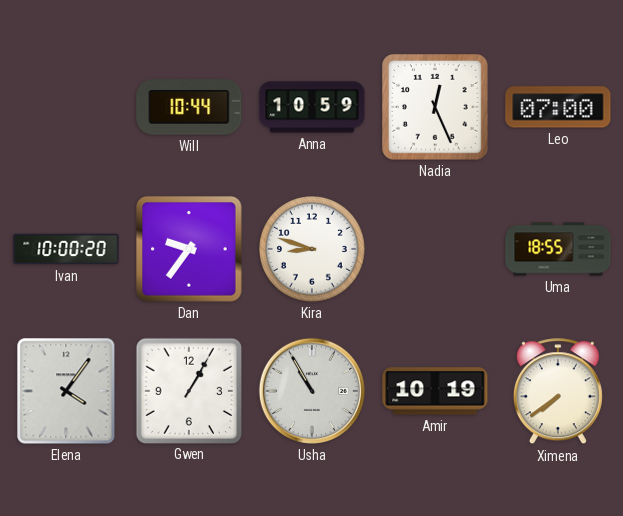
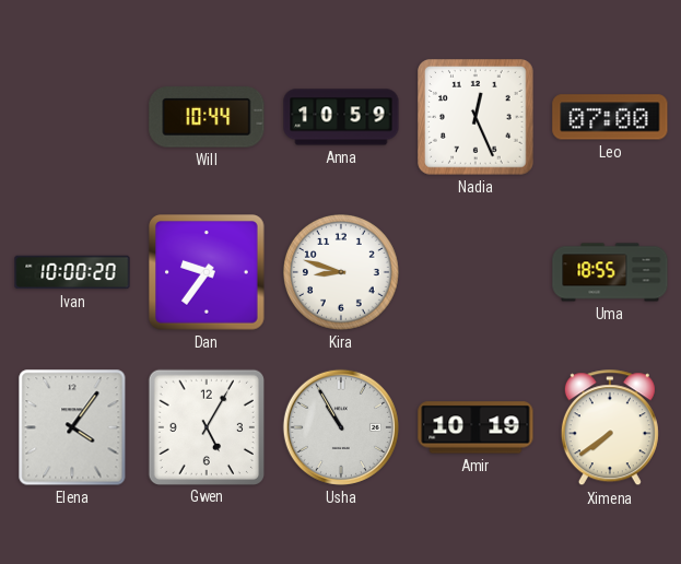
Gwen: 1:05 -> 5:05 (206, 426)
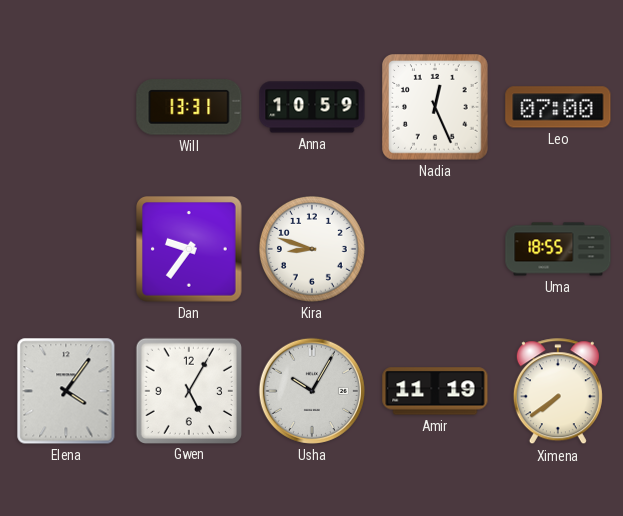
Will: 10:44 -> 13:31 (189, 107)
Ivan: 10:00 -> none (72, 272)
Usha: 10:55 -> 10:05 (312, 391)
Amir: 10:19 -> 11:19 (435, 391)
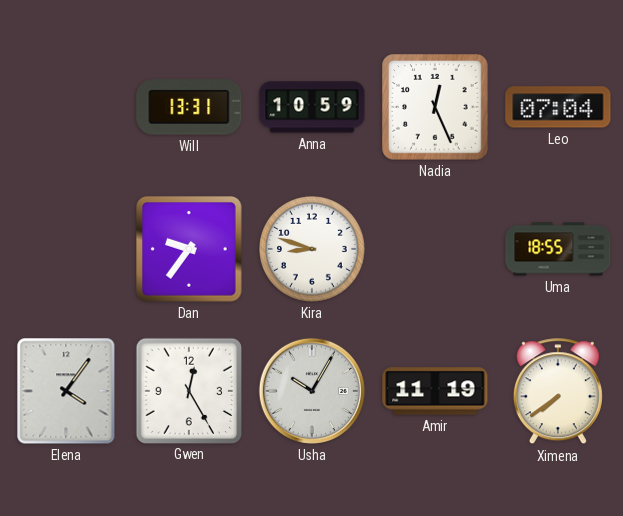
Leo: 07:00 -> 07:04 (558, 107)
Gwen: 5:05 -> 12:25 (188, 390)
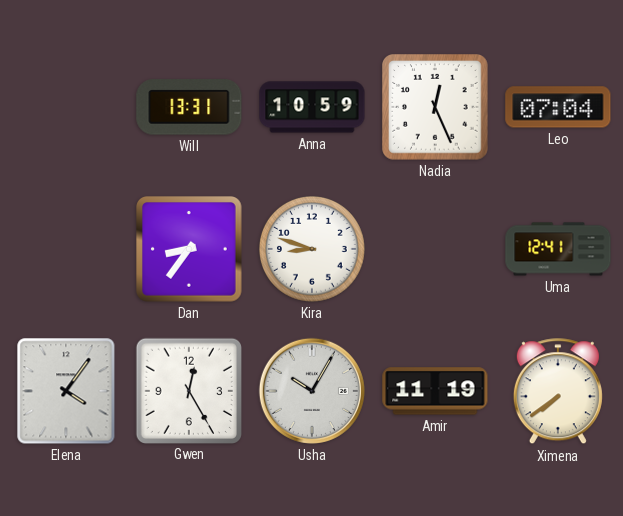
Dan: 9:36 -> 8:36 (190, 250)
Uma: 18:55 -> 12:41 (558, 249)
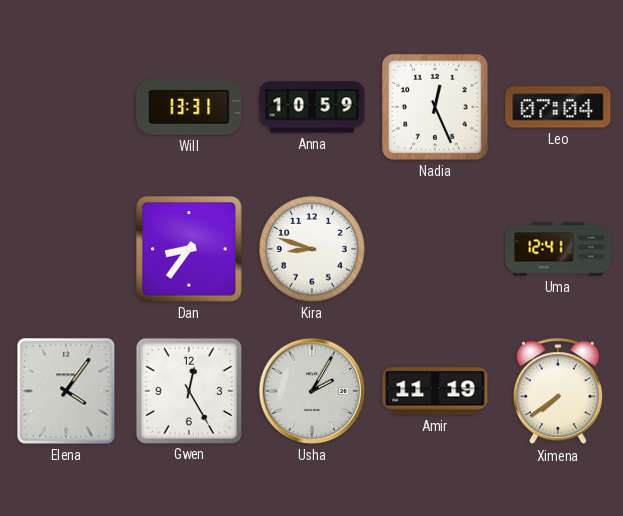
Usha: 10:05 -> 2:05 (312, 391)
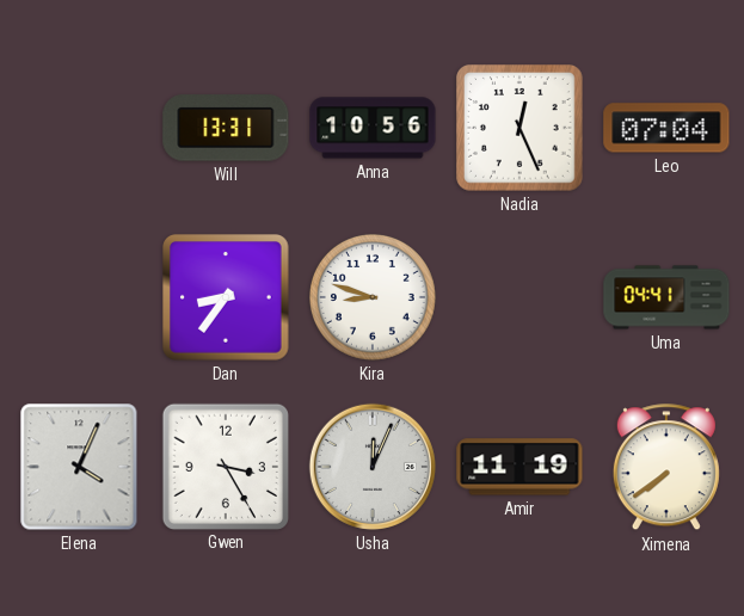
Anna: 10:59 -> 10:56 (373, 128)
Uma: 12:41 -> 04:41 (666, 297)
Elena: 4:06 -> 4:04 (79, 467)
Gwen: 12:25 -> 3:25 (225, 466)
Usha: 2:05 -> 12:04 (373, 467)
